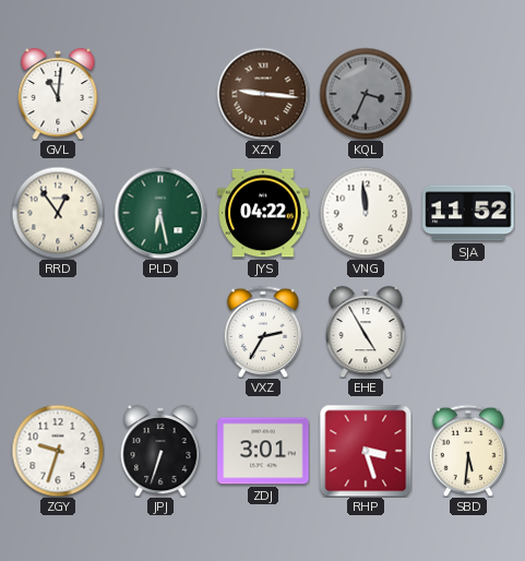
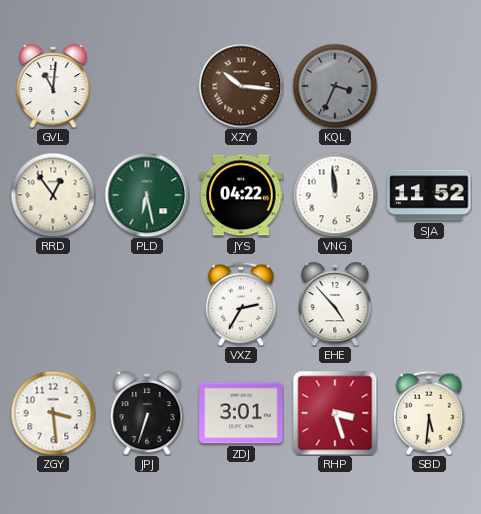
XZY: 9:16 -> 10:16 (241, 86)
EHE: 4:55 -> 4:53 (335, 304)
ZGY: 9:33 -> 3:29 (53, 413)
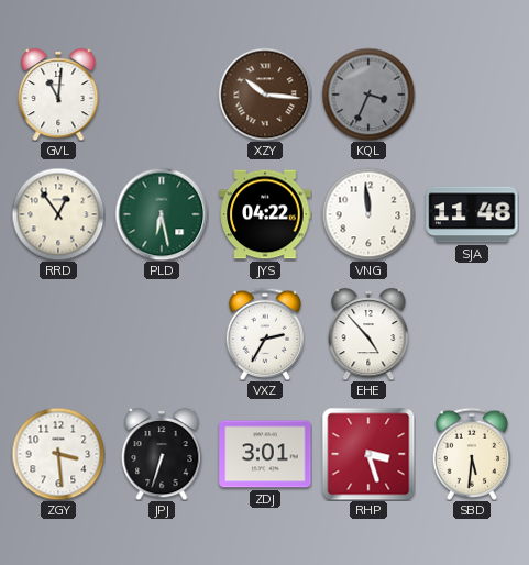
SJA: 11:52 -> 11:48 (472, 214)
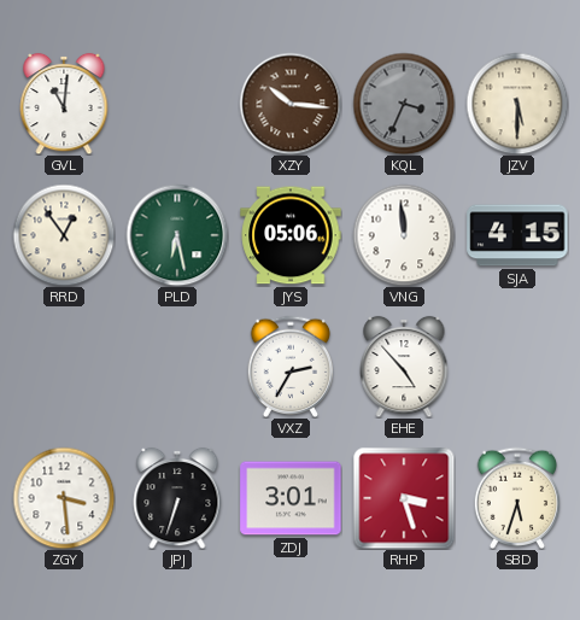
JZV: none -> 5:30 (517, 104)
JYS: 04:22 -> 05:06 (291, 235)
SJA: 11:48 -> 4:15 (517, 235)
SBD: 5:31 -> 5:33 (517, 498)
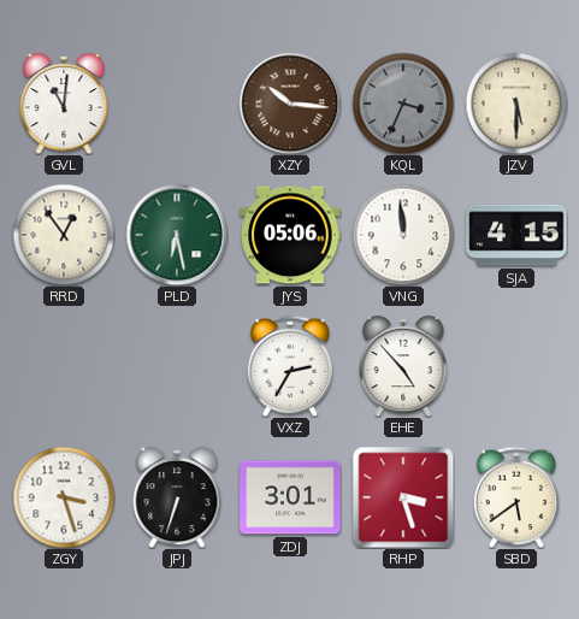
ZGY: 3:29 -> 3:27 (64, 497)
SBD: 5:33 -> 5:39 (516, 497)
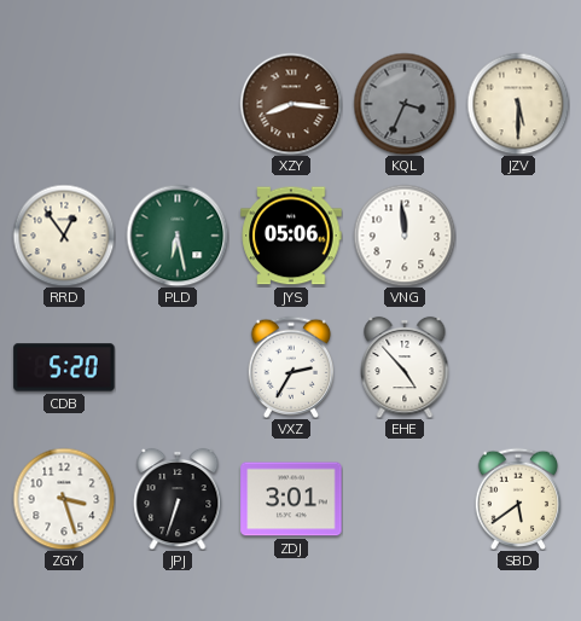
GVL: 11:01 -> none (64, 104)
XZY: 10:16 -> 8:16 (291, 104)
SJA: 4:15 -> none (516, 235)
CDB: none -> 5:20 (64, 367)
RHP: 3:27 -> none (403, 497)
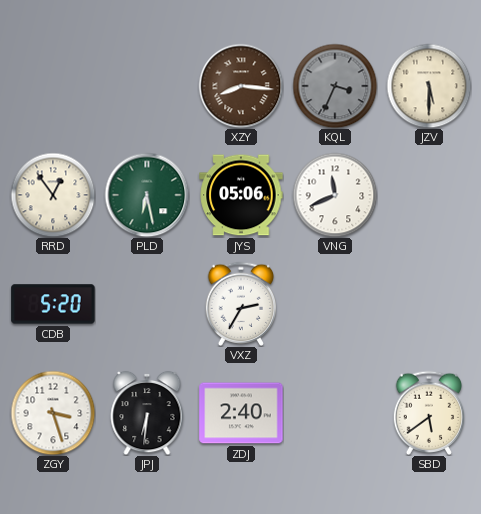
VNG: 11:59 -> 11:41 (335, 195)
EHE: 4:53 -> none (405, 367)
JPJ: 6:33 -> 6:31 (147, 413)
ZDJ: 3:01 -> 2:40 (241, 413)
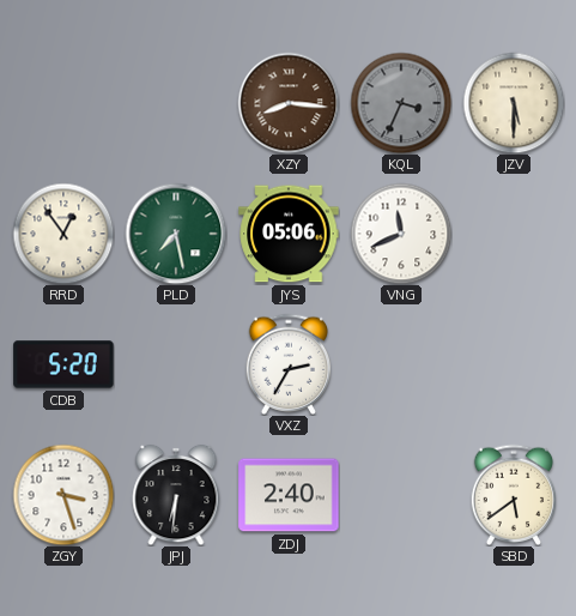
PLD: 6:28 -> 7:28 (176, 234)
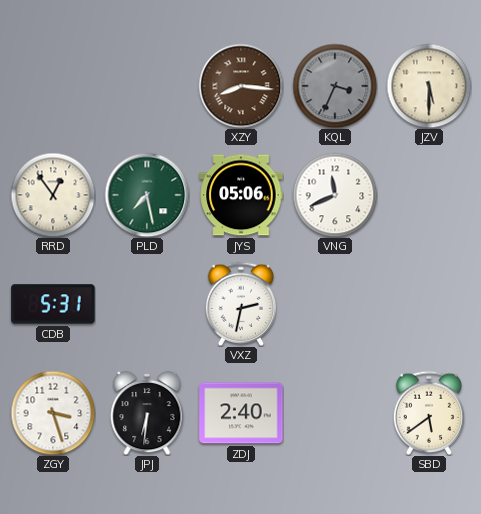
CDB: 5:20 -> 5:31 (53, 304)
VXZ: 2:35 -> 2:32 (241, 304)
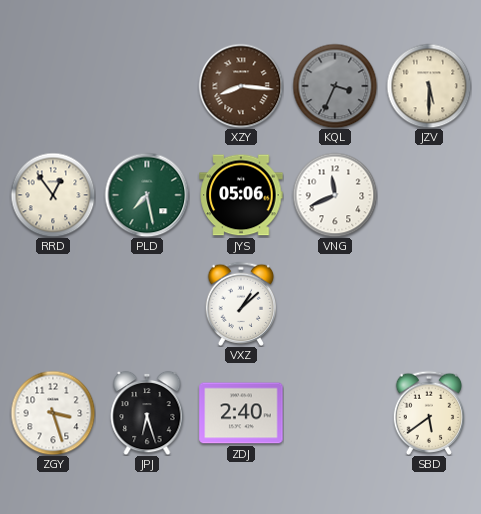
CDB: 5:31 -> none (53, 304)
VXZ: 2:32 -> 1:08 (241, 304)
JPJ: 6:31 -> 6:27 (147, 413)
